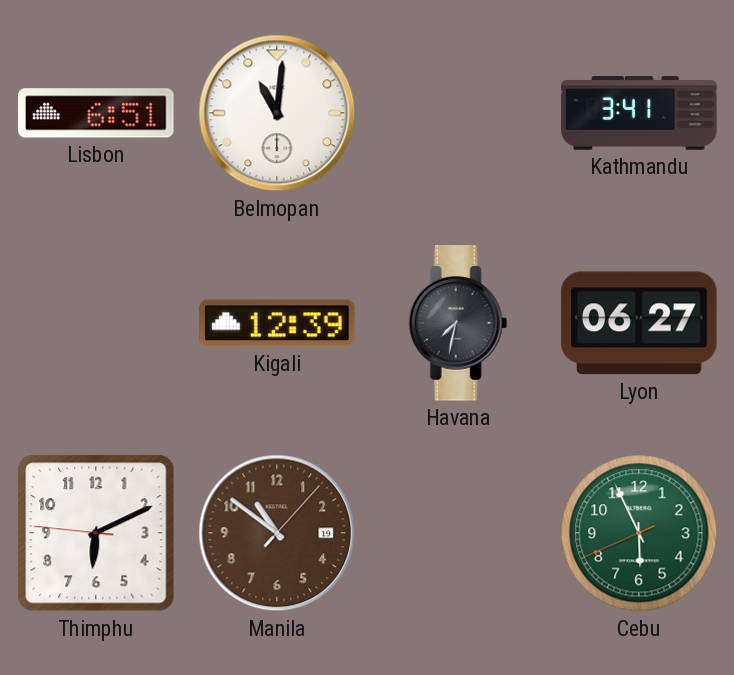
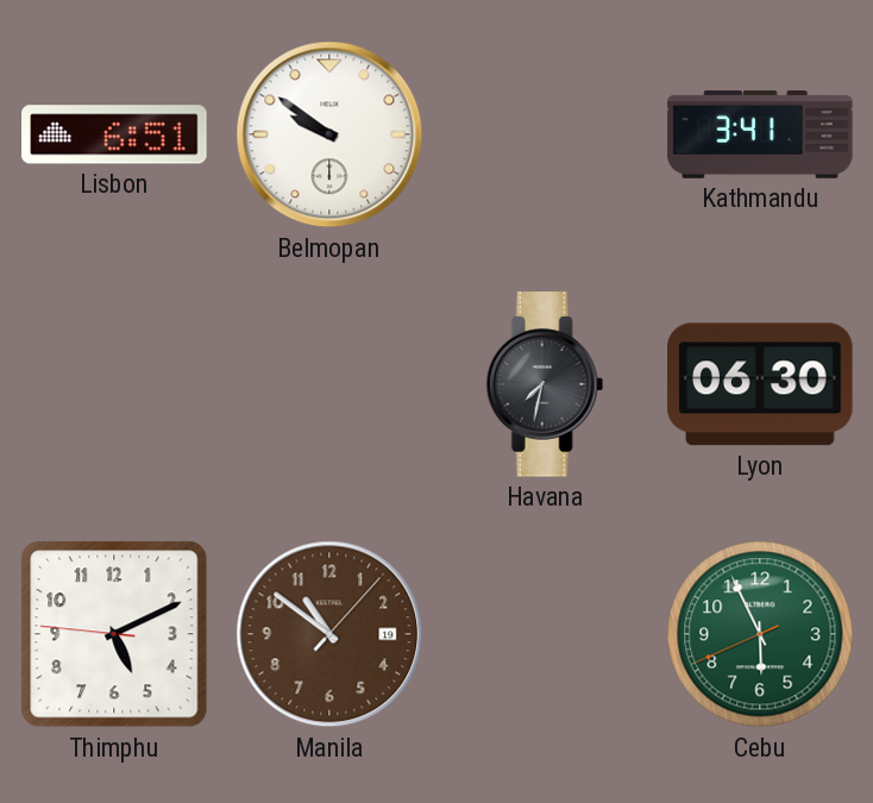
Belmopan: 11:01 -> 9:51 (329, 134)
Kigali: 12:39 -> none (277, 323)
Lyon: 06:27 -> 06:30 (760, 384)
Thimphu: 6:10 -> 5:10 (114, 634)
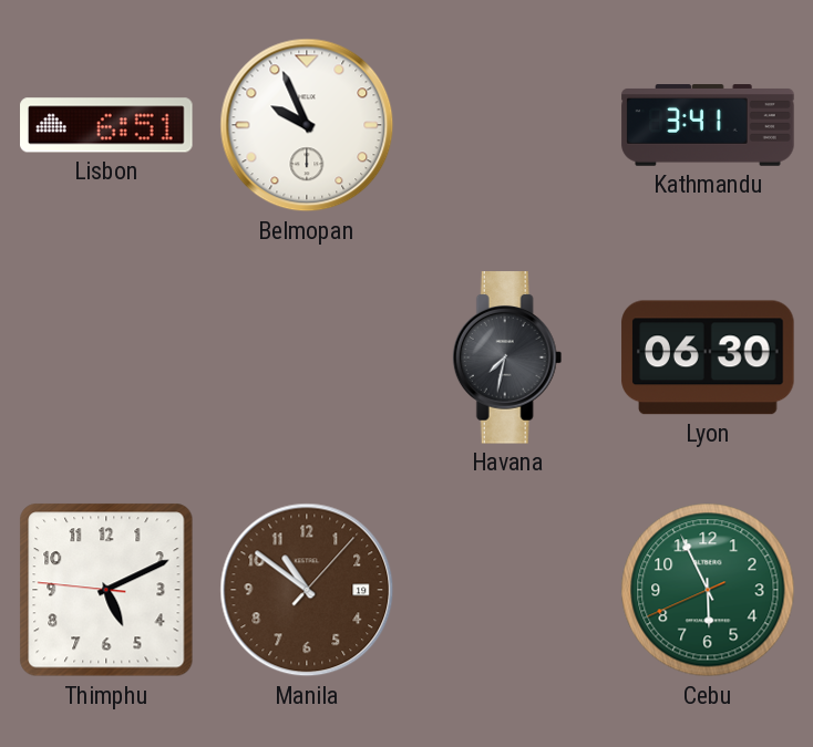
Belmopan: 9:51 -> 9:56 (307, 125)
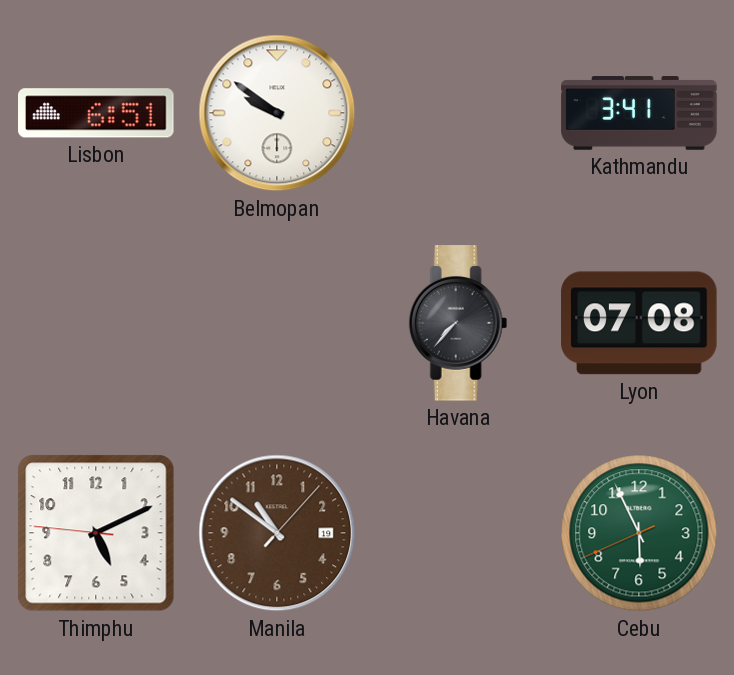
Belmopan: 9:56 -> 9:51 (277, 113)
Havana: 7:32 -> 7:37 (458, 323)
Lyon: 06:30 -> 07:08 (639, 323)
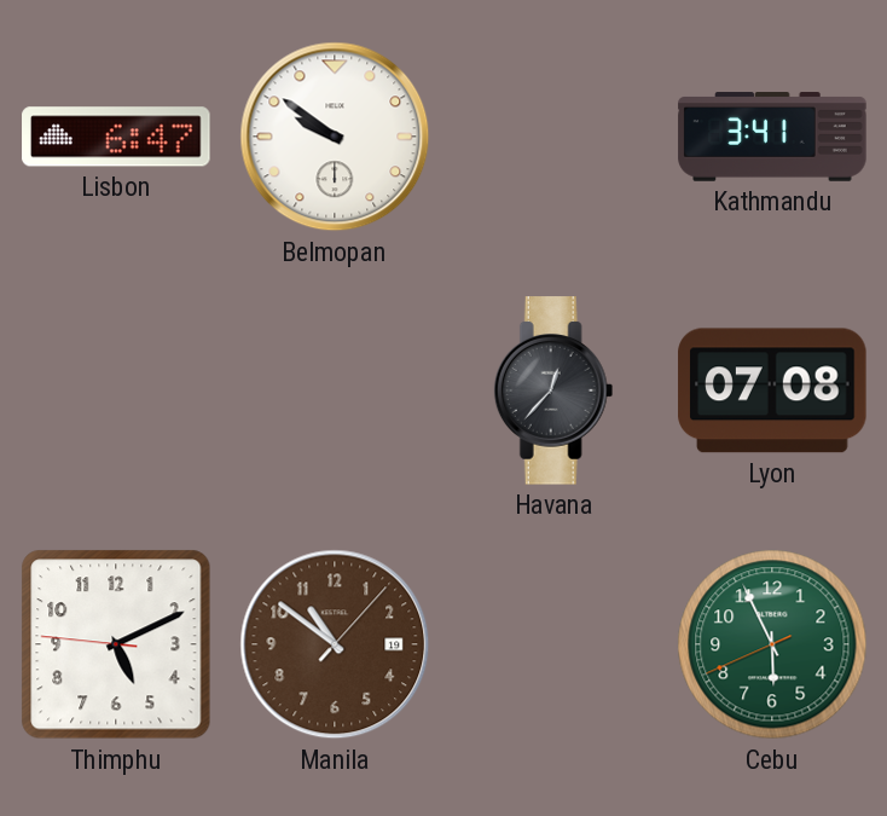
Lisbon: 6:51 -> 6:47 (116, 137)
Havana: 7:37 -> 12:37 (553, 390)
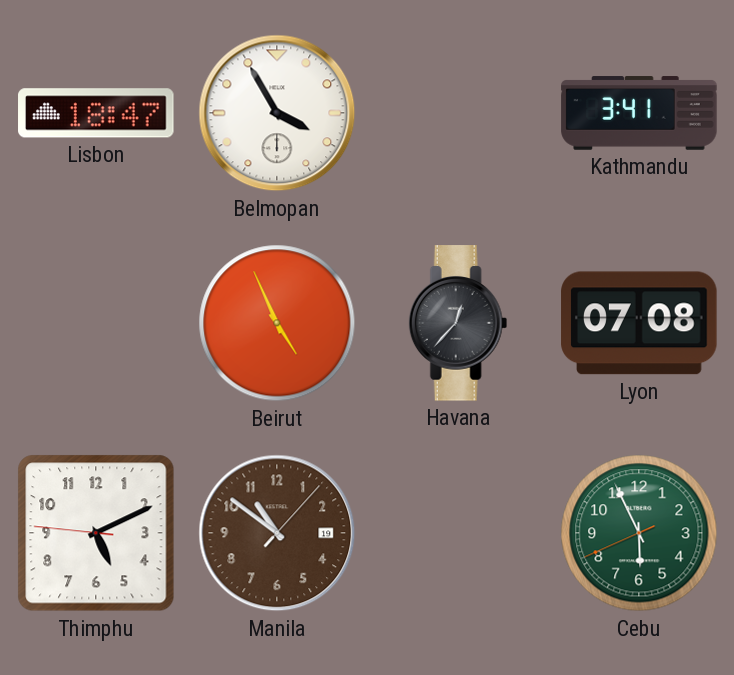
Lisbon: 6:47 -> 18:47 (96, 113)
Belmopan: 9:51 -> 3:55 (277, 113)
Beirut: none -> 4:56 (277, 323)
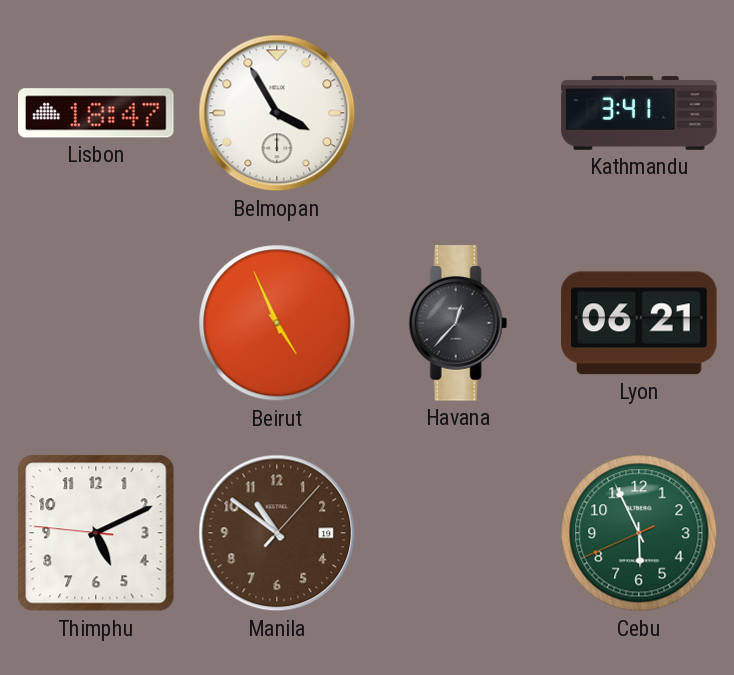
Lyon: 07:08 -> 06:21 (639, 323)
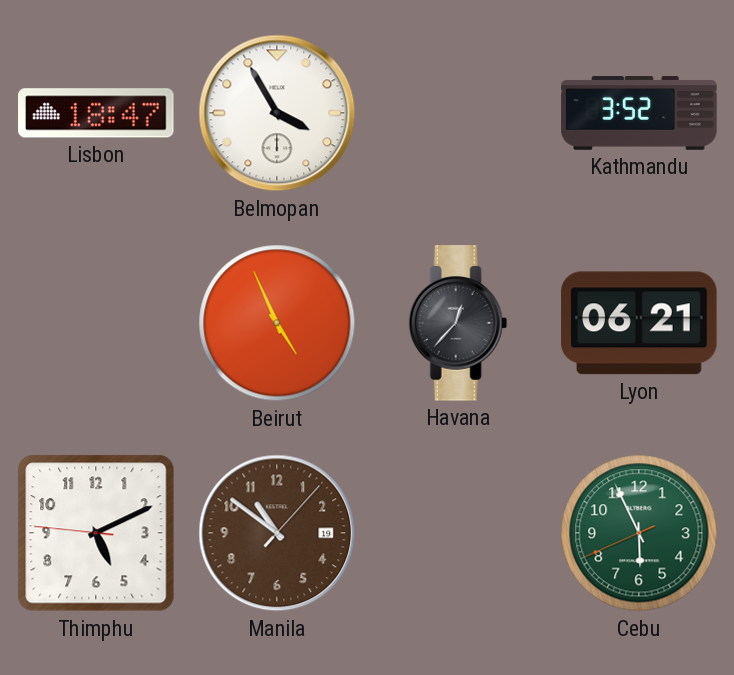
Kathmandu: 3:41 -> 3:52 (639, 113)
